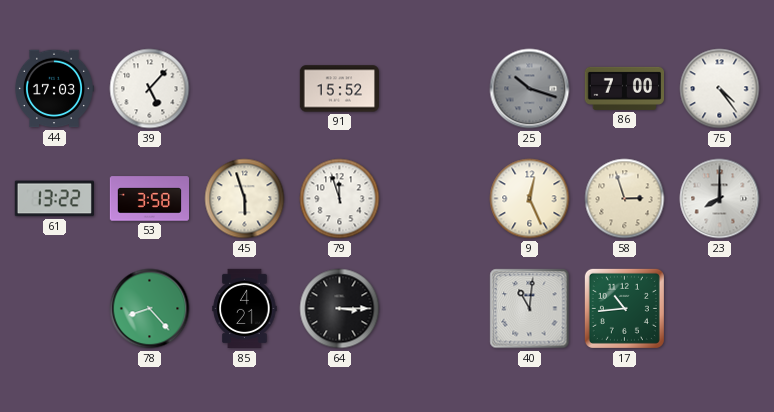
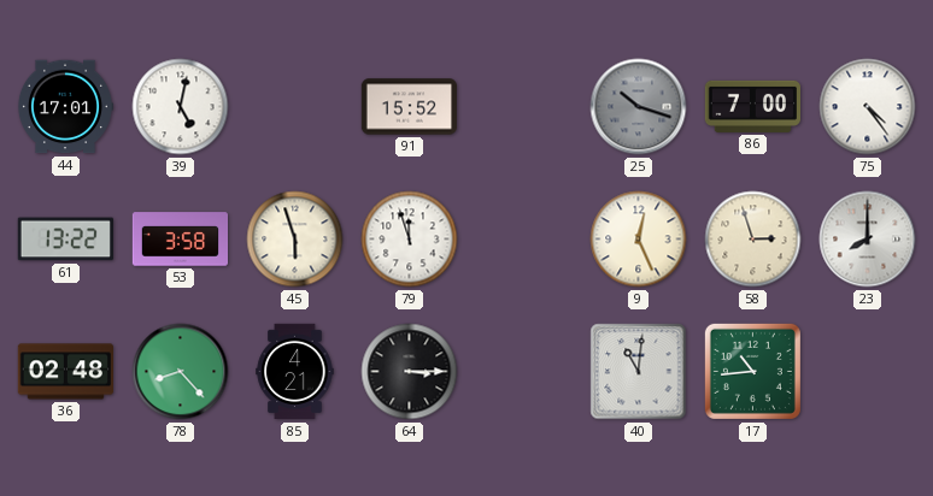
44: 17:03 -> 17:01 (64, 107)
39: 5:07 -> 5:02 (181, 107)
36: none -> 02:48 (65, 372)
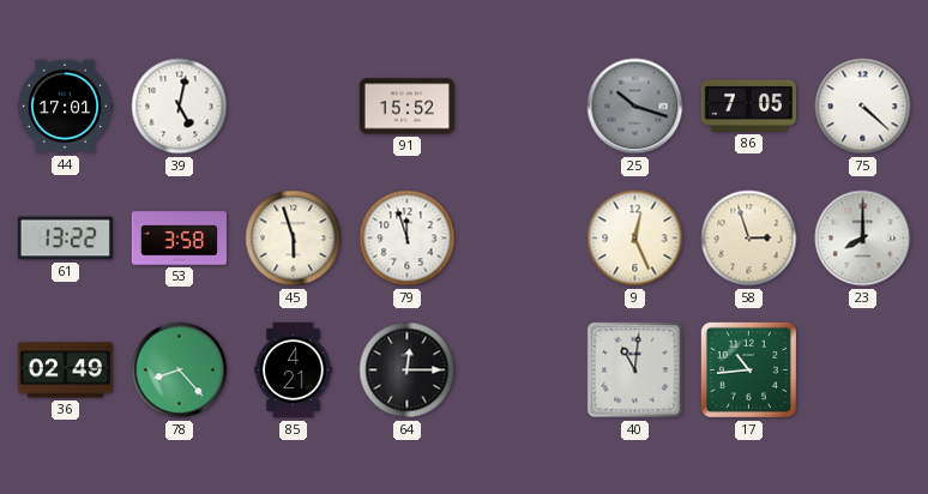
86: 7:00 -> 7:05 (748, 106)
75: 4:24 -> 4:22 (863, 107)
36: 02:48 -> 02:49 (65, 370)
64: 3:15 -> 12:15 (408, 370)
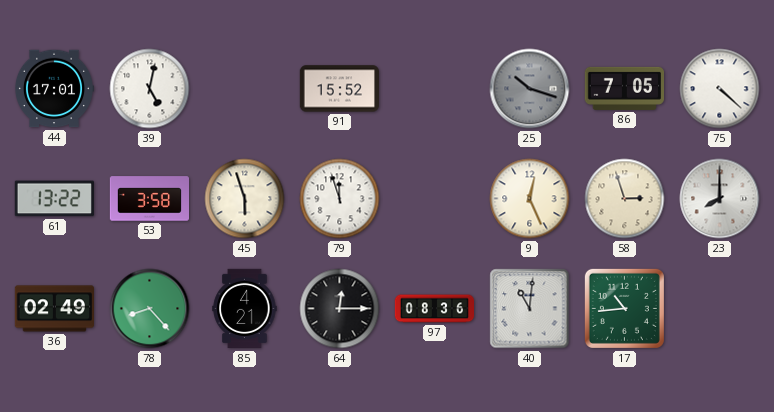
97: none -> 08:36 (435, 309)
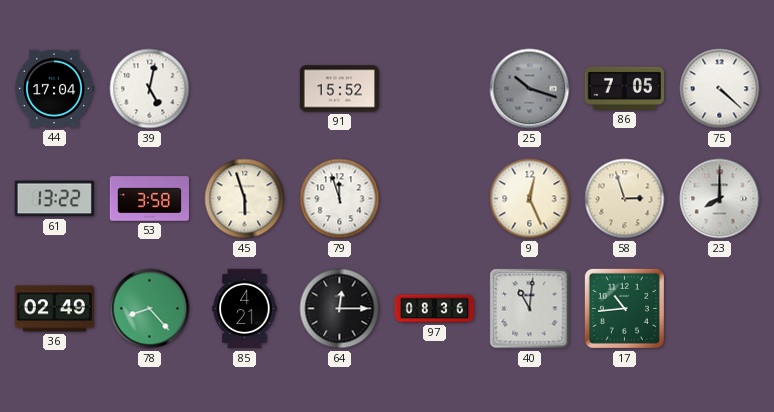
44: 17:01 -> 17:04 (53, 89)
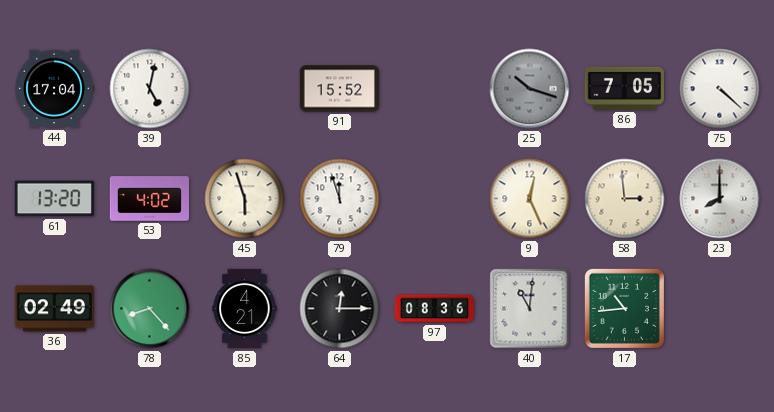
61: 13:22 -> 13:20 (54, 199)
53: 3:58 -> 4:02 (149, 199)
58: 2:57 -> 2:59 (625, 199)
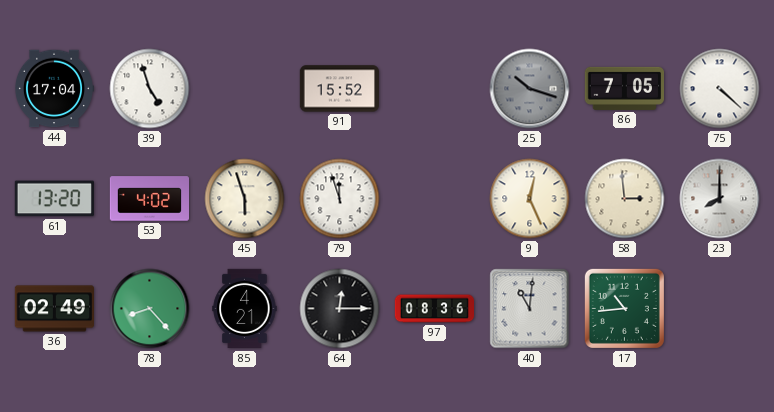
39: 5:02 -> 4:57 (150, 89)
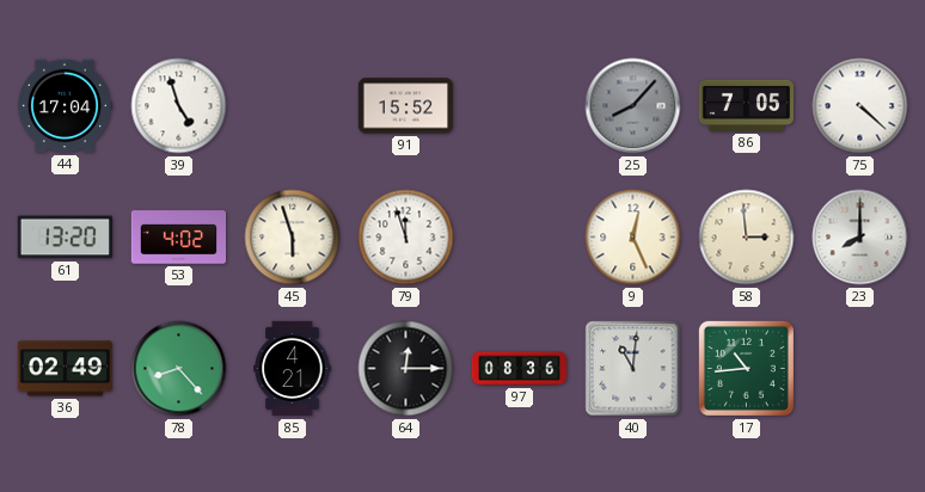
25: 10:18 -> 8:07 (633, 106)
